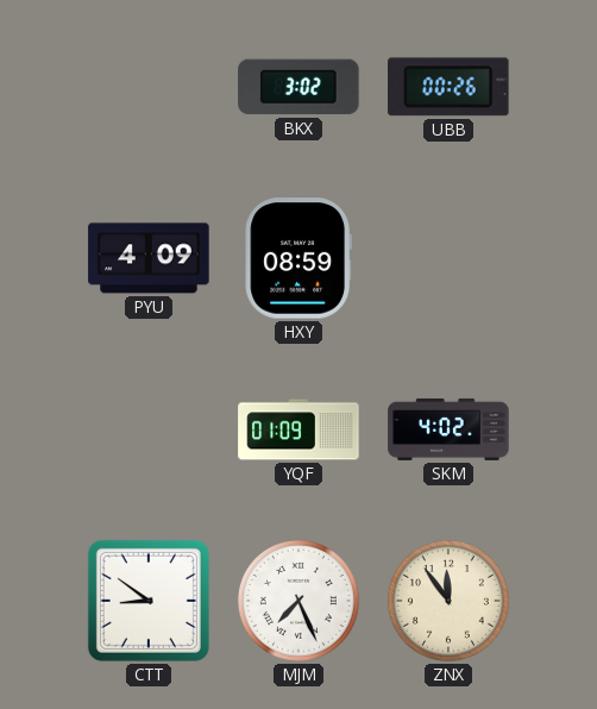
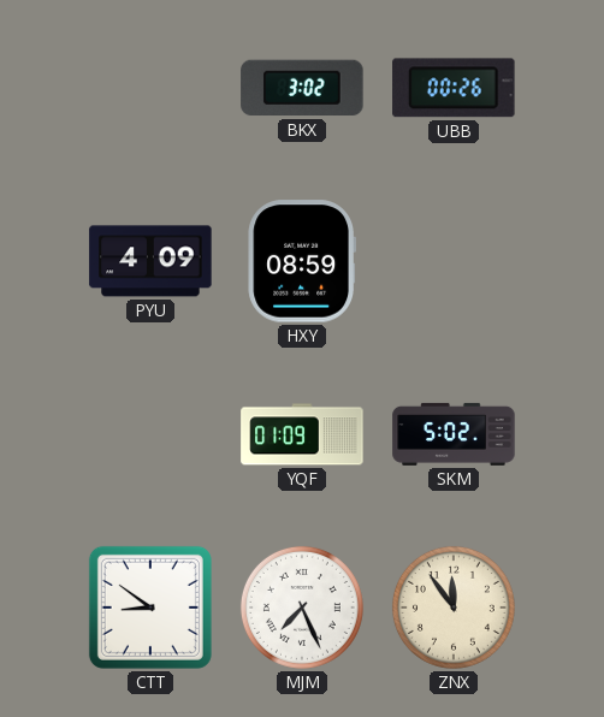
SKM: 4:02 -> 5:02 (454, 434)
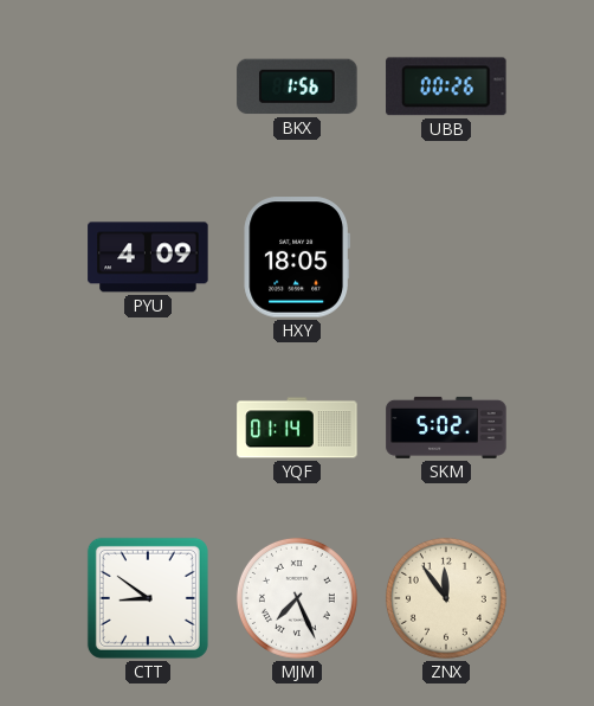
BKX: 3:02 -> 1:56 (297, 86)
HXY: 08:59 -> 18:05 (296, 257)
YQF: 01:09 -> 01:14 (297, 428)
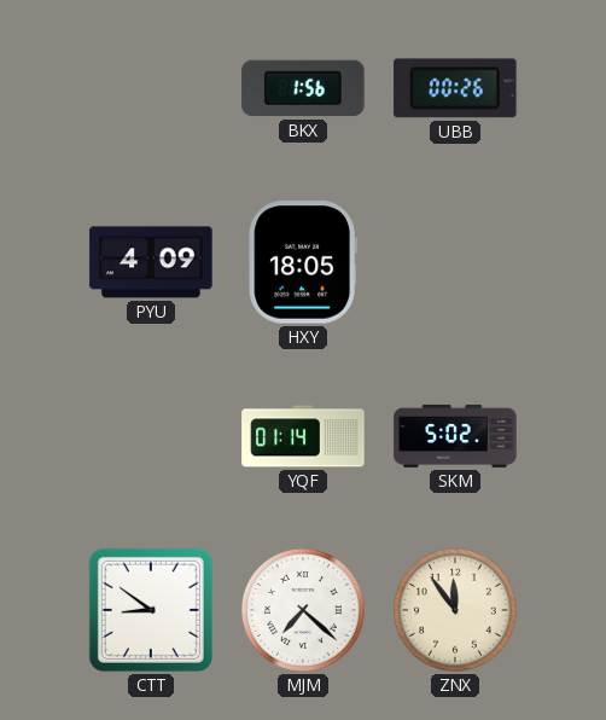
MJM: 7:26 -> 7:22 (303, 610)
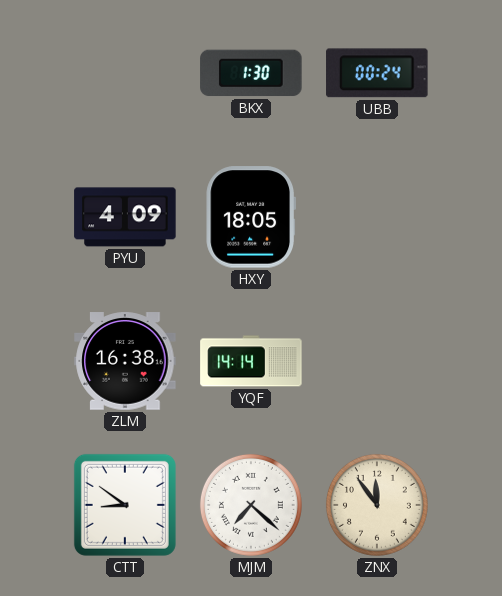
BKX: 1:56 -> 1:30 (251, 73)
UBB: 00:26 -> 00:24 (377, 73)
ZLM: none -> 16:38 (125, 361)
YQF: 01:14 -> 14:14 (251, 361)
SKM: 5:02 -> none (455, 436)
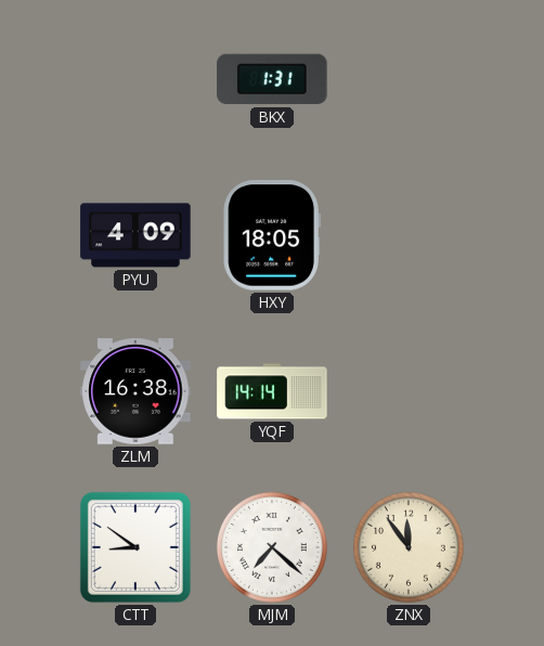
BKX: 1:30 -> 1:31 (272, 79)
UBB: 00:24 -> none (377, 73)
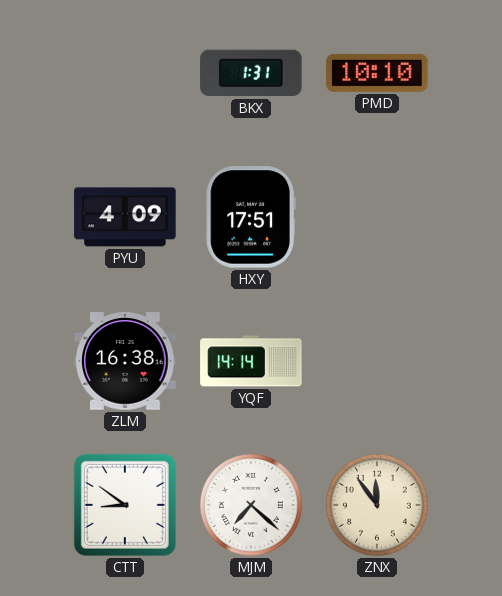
PMD: none -> 10:10 (377, 73)
HXY: 18:05 -> 17:51 (250, 217)
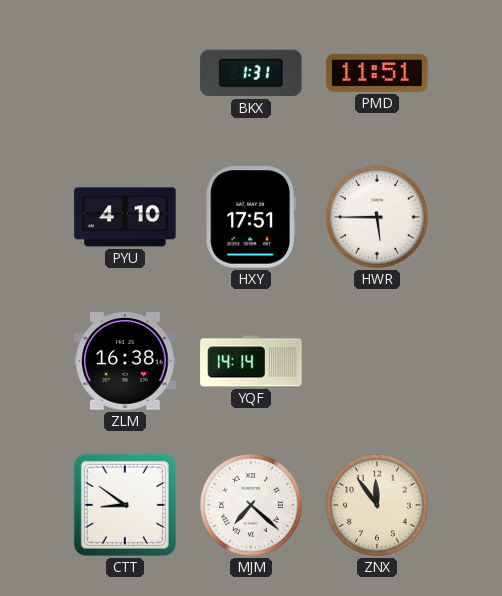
PMD: 10:10 -> 11:51 (377, 73)
PYU: 4:09 -> 4:10 (125, 217)
HWR: none -> 5:45 (377, 217)
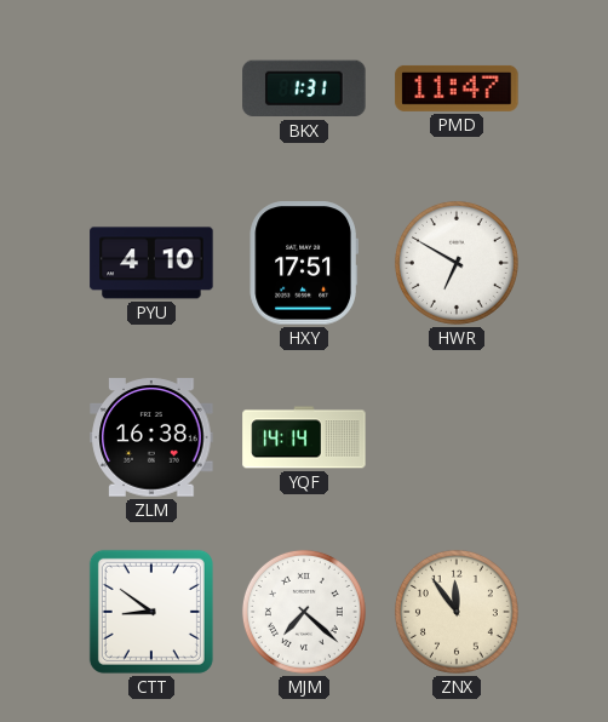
PMD: 11:51 -> 11:47 (457, 88)
HWR: 5:45 -> 6:50 (457, 263)
